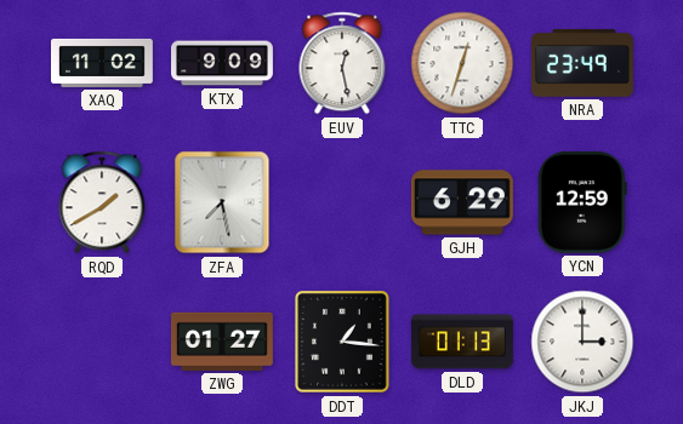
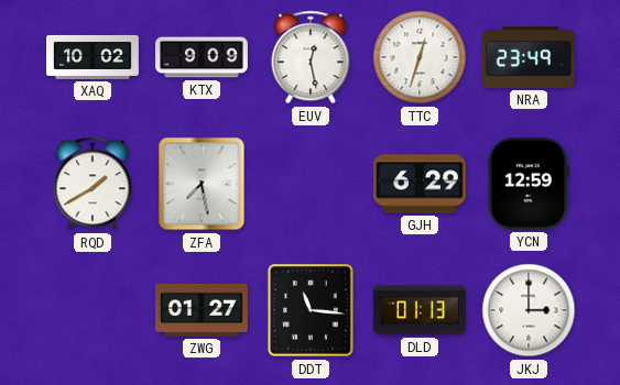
XAQ: 11:02 -> 10:02 (94, 57)
DDT: 1:16 -> 11:16 (312, 310)
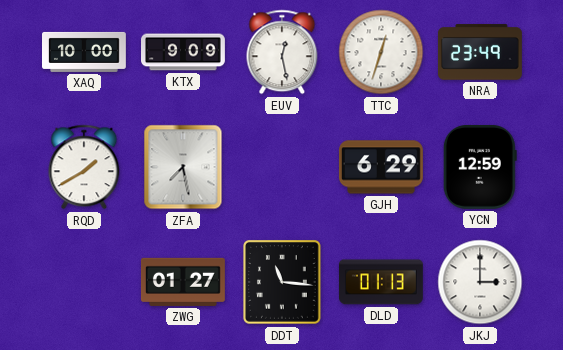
XAQ: 10:02 -> 10:00 (85, 52)
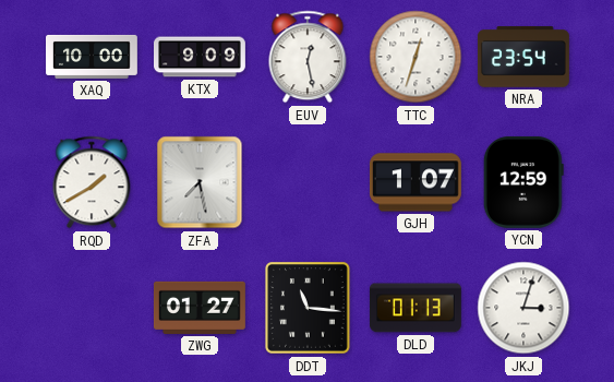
NRA: 23:49 -> 23:54 (523, 57)
GJH: 6:29 -> 1:07 (416, 182)
JKJ: 3:00 -> 3:03 (523, 308)
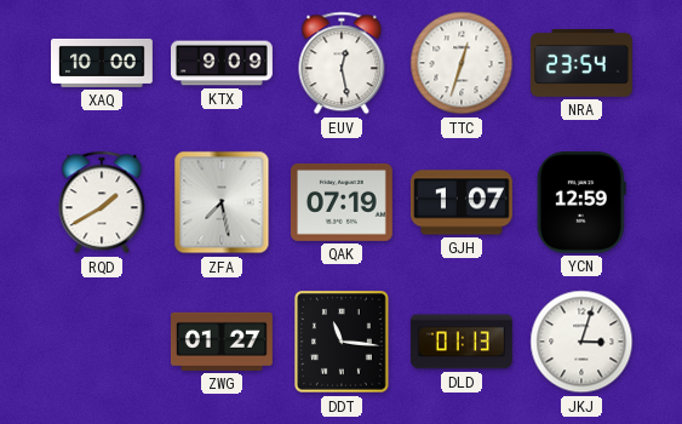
QAK: none -> 07:19 (342, 202)
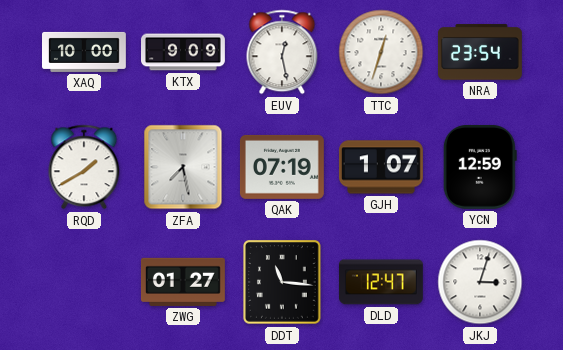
DLD: 01:13 -> 12:47 (381, 282)
